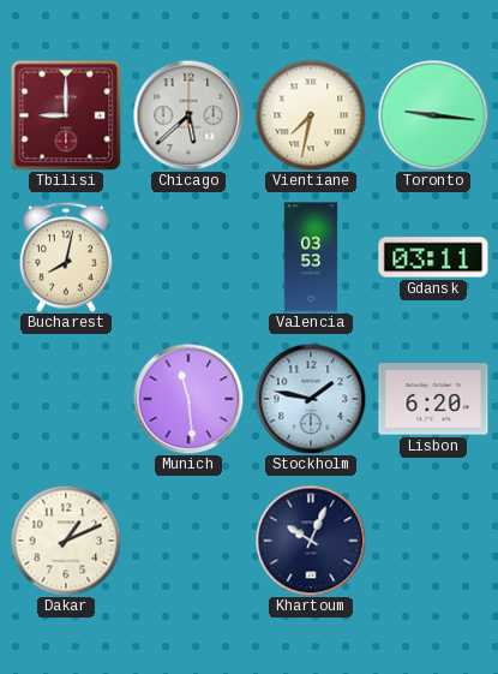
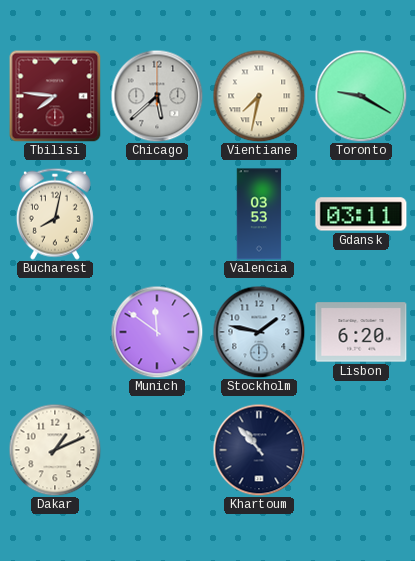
Tbilisi: 9:00 -> 7:46 (55, 96)
Toronto: 9:16 -> 9:20 (361, 96)
Munich: 11:29 -> 11:51 (157, 332)
Khartoum: 10:04 -> 10:53 (259, 450)
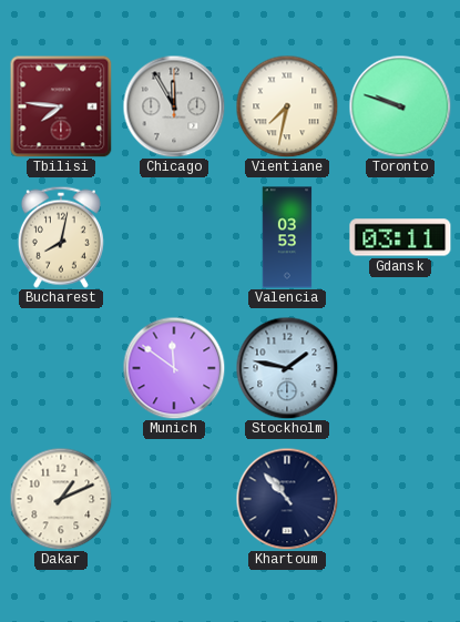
Chicago: 5:38 -> 11:55 (174, 106)
Toronto: 9:20 -> 9:48 (400, 106)
Lisbon: 6:20 -> none (361, 332)
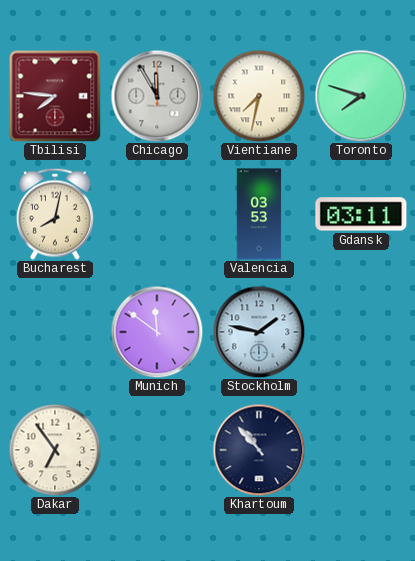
Toronto: 9:48 -> 7:48 (361, 96)
Dakar: 1:11 -> 6:54 (55, 450)
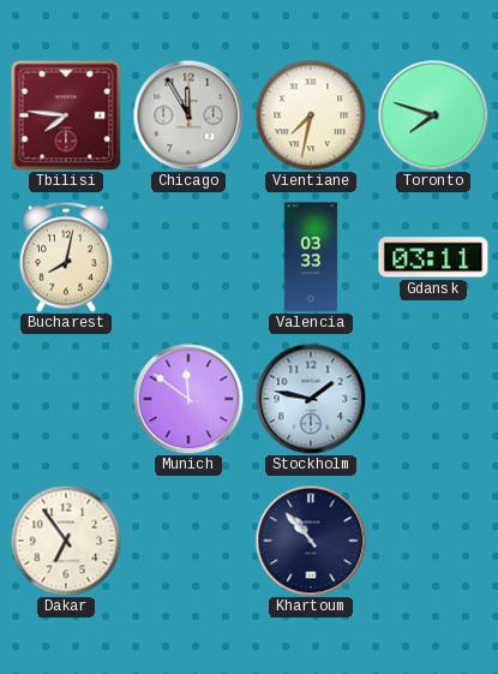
Valencia: 03:53 -> 03:33 (311, 257)
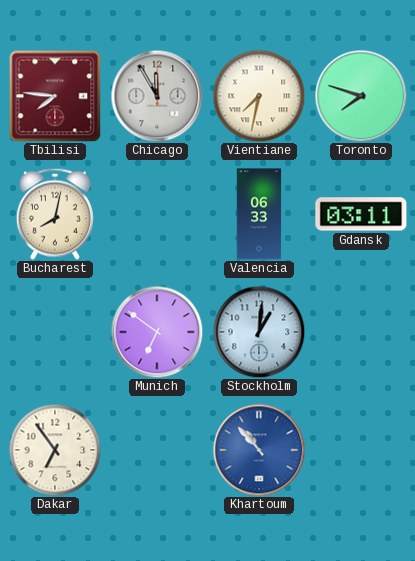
Valencia: 03:33 -> 06:33 (259, 214)
Munich: 11:51 -> 6:51 (157, 332)
Stockholm: 1:47 -> 1:01 (259, 332)
Khartoum dial: navy -> blue (259, 450)
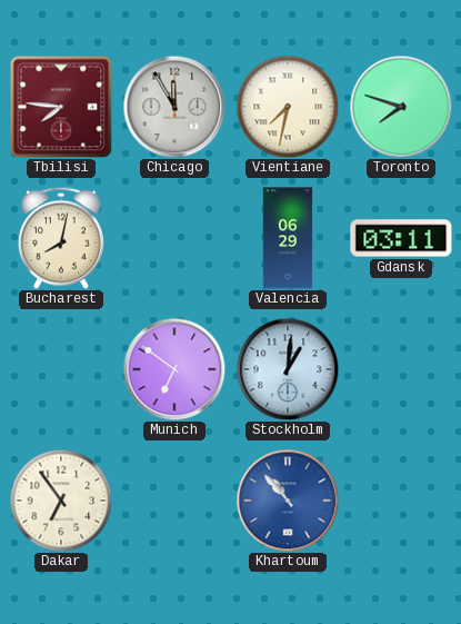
Valencia: 06:33 -> 06:29 (288, 238)
